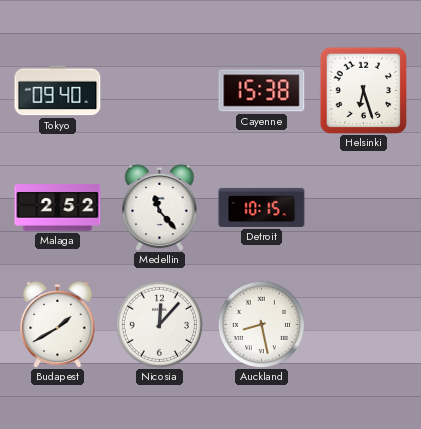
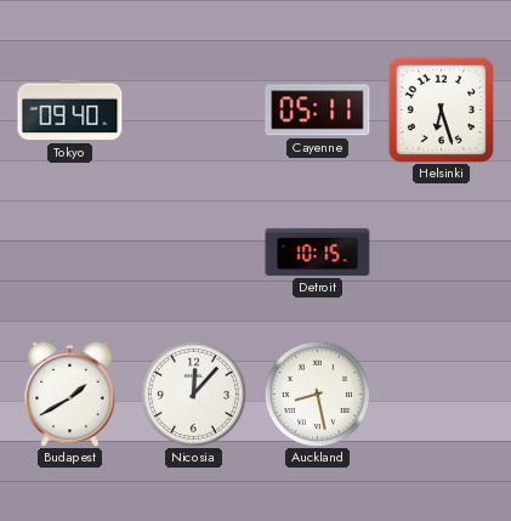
Cayenne: 15:38 -> 05:11 (318, 111)
Malaga: 2:52 -> none (58, 208)
Medellin: 11:23 -> none (160, 207)
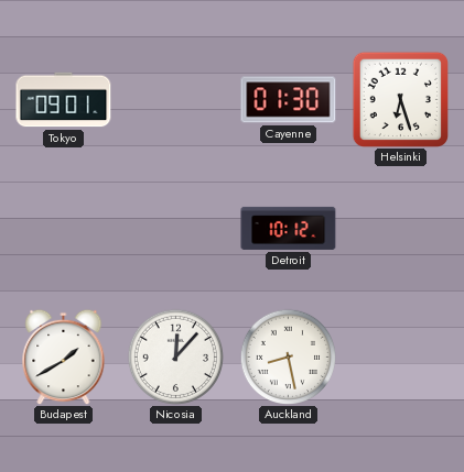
Tokyo: 09:40 -> 09:01 (64, 100)
Cayenne: 05:11 -> 01:30 (289, 100)
Detroit: 10:15 -> 10:12 (289, 228)
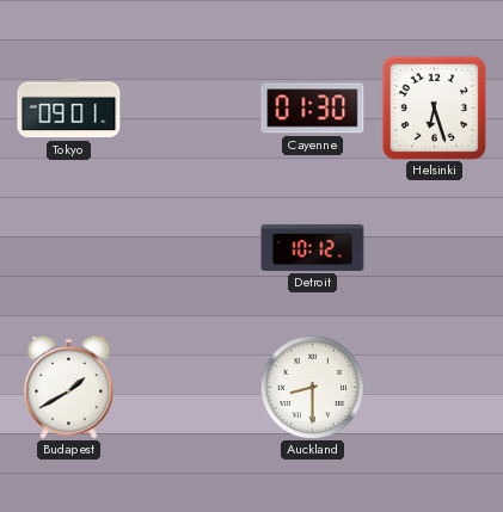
Nicosia: 12:07 -> none (175, 356)
Auckland: 8:28 -> 8:30 (312, 387)
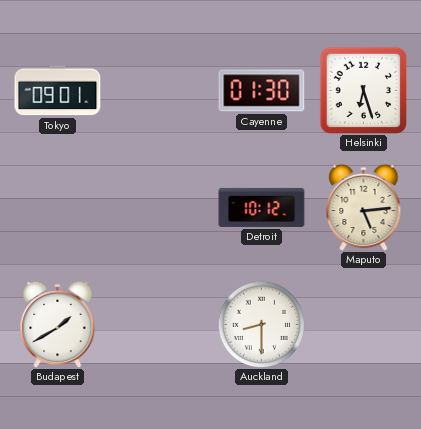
Maputo: none -> 5:14 (364, 207)
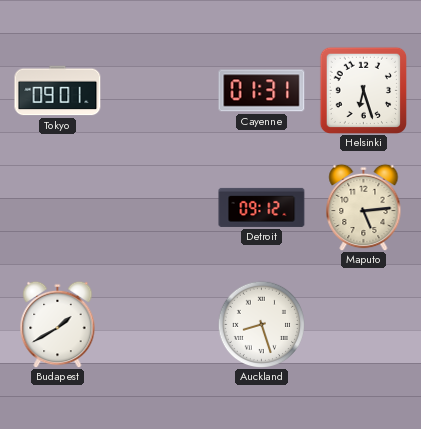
Cayenne: 01:30 -> 01:31 (262, 91)
Detroit: 10:12 -> 09:12 (262, 207)
Auckland: 8:30 -> 8:27 (261, 324)
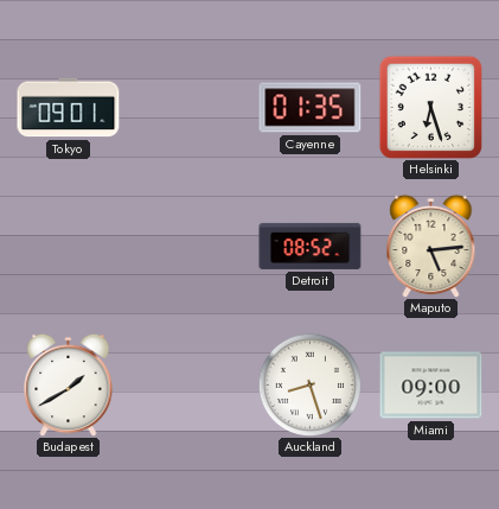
Cayenne: 01:31 -> 01:35 (311, 108)
Detroit: 09:12 -> 08:52 (311, 246)
Miami: none -> 09:00 (431, 386)
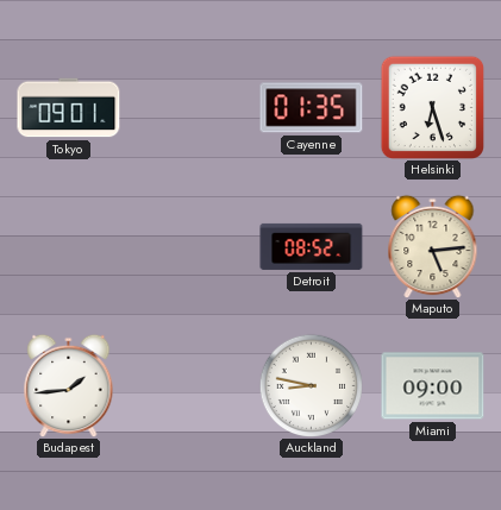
Budapest: 1:40 -> 1:44 (69, 385)
Auckland: 8:27 -> 8:47 (311, 385)
